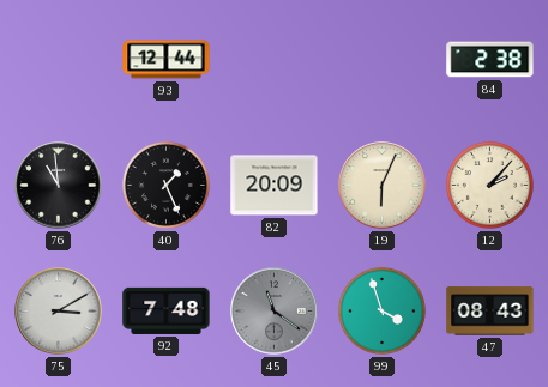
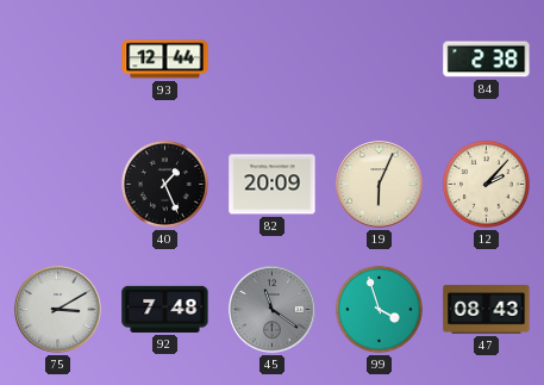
76: 10:59 -> none (59, 186)
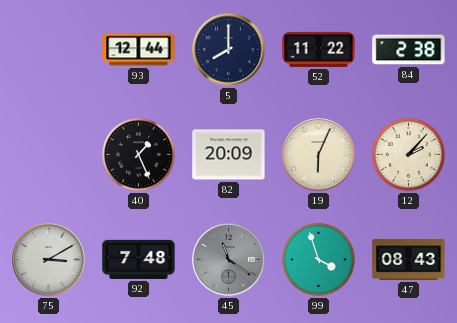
5: none -> 8:00 (229, 50)
52: none -> 11:22 (319, 49)
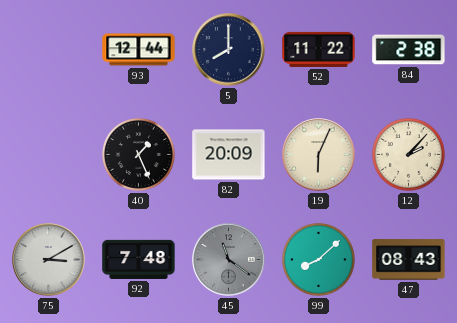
99: 3:57 -> 8:08 (318, 259)
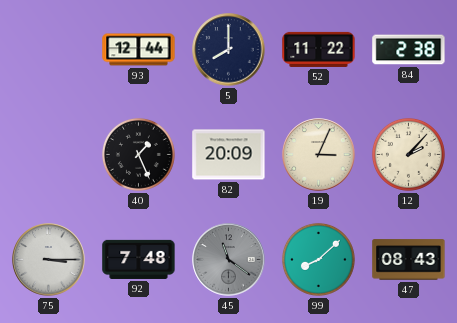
19: 6:04 -> 3:04 (319, 155)
75: 3:10 -> 3:15 (49, 260)
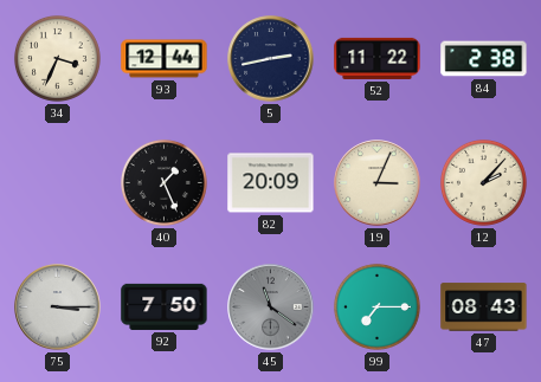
34: none -> 3:34 (57, 58)
5: 8:00 -> 2:43 (271, 59)
92: 7:48 -> 7:50 (165, 306)
99: 8:08 -> 7:15 (376, 306)
